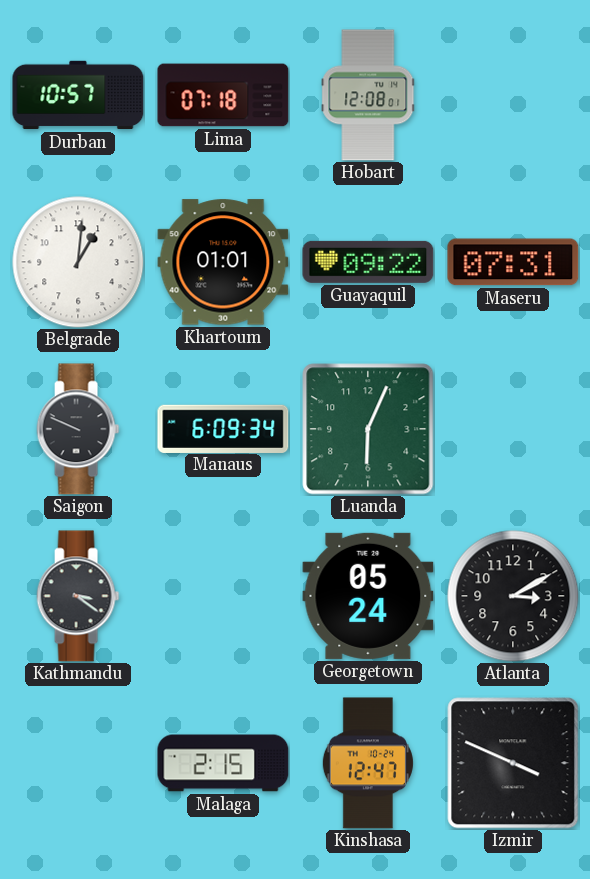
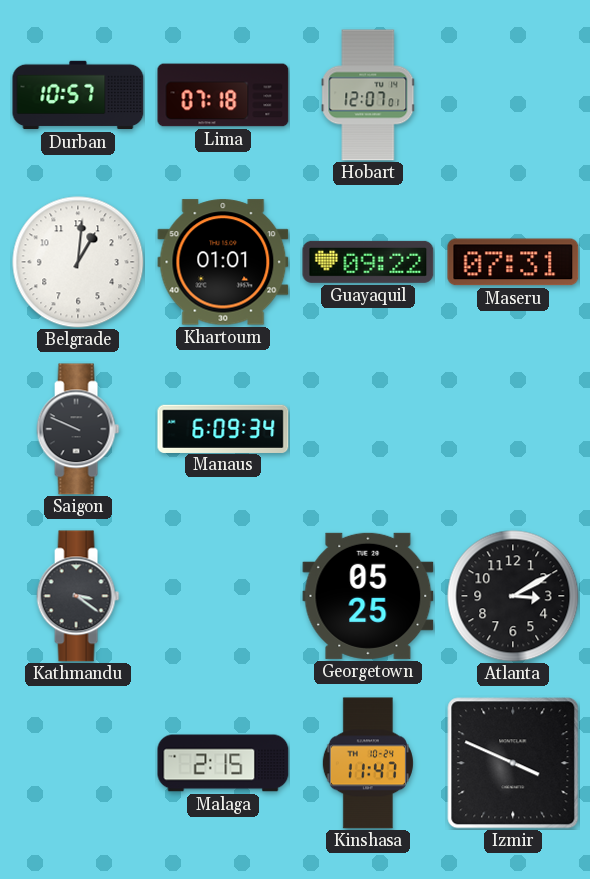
Hobart: 12:08 -> 12:07 (368, 95)
Luanda: 6:04 -> none (368, 429)
Georgetown: 05:24 -> 05:25 (368, 596)
Kinshasa: 12:47 -> 11:47 (368, 763)
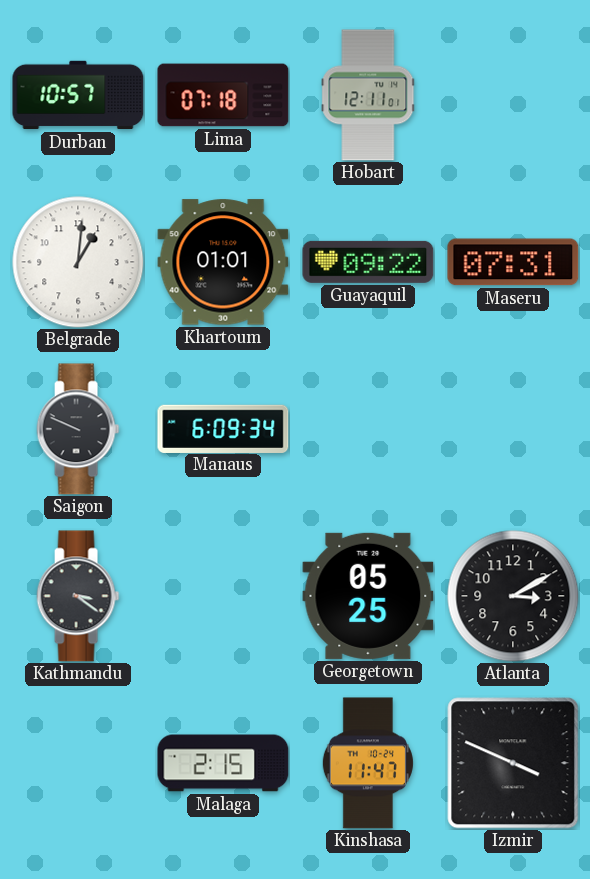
Hobart: 12:07 -> 12:11 (368, 95)
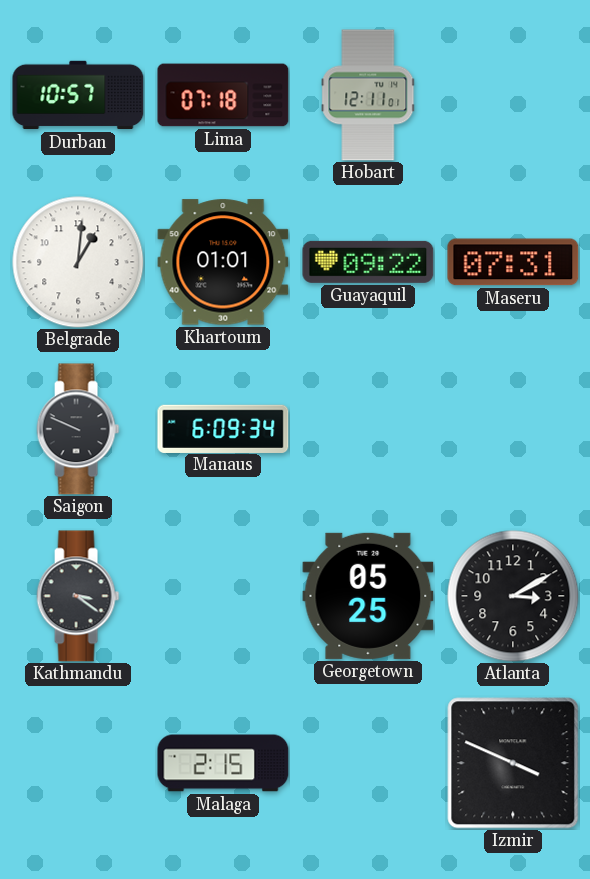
Kinshasa: 11:47 -> none (368, 763)
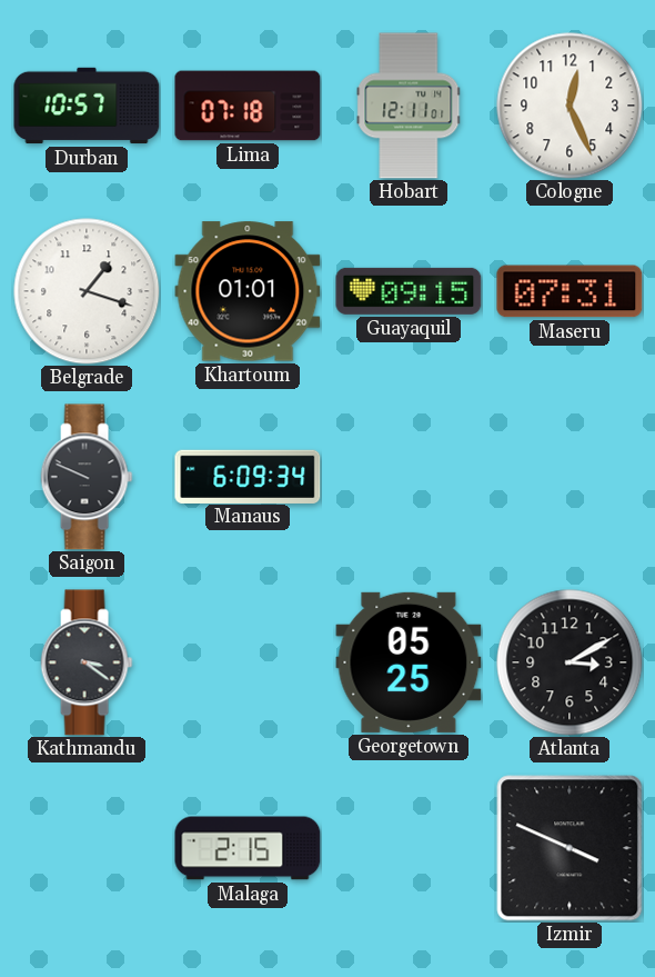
Cologne: none -> 12:26 (570, 106)
Belgrade: 1:01 -> 1:18 (87, 291)
Guayaquil: 09:22 -> 09:15 (409, 291)
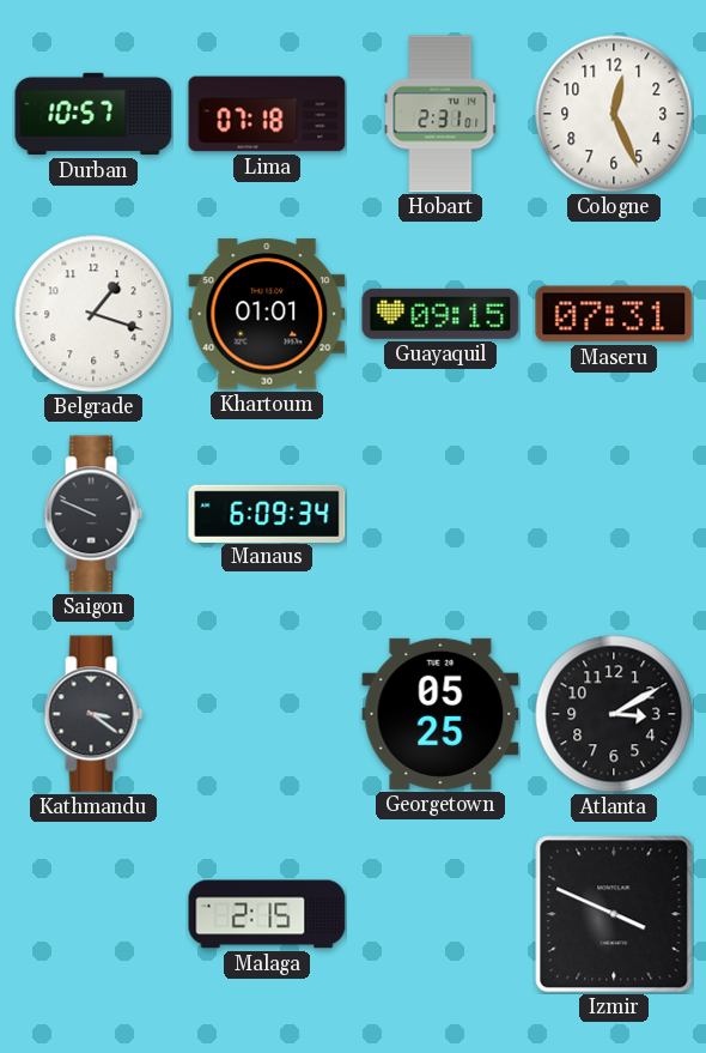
Hobart: 12:11 -> 2:31 (440, 114)
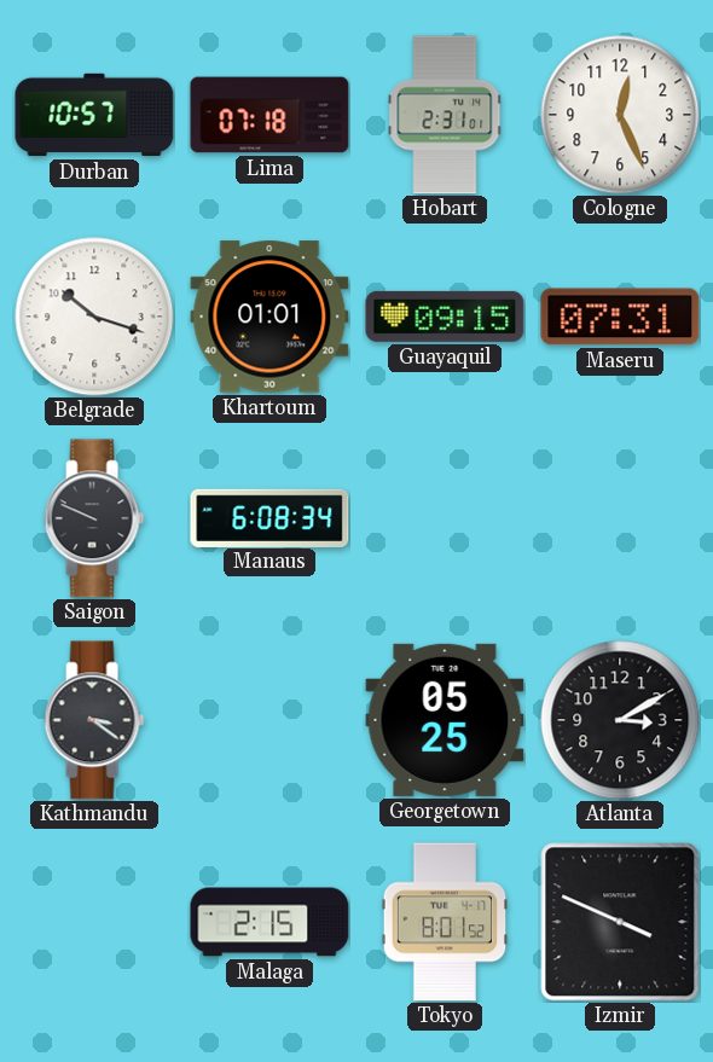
Belgrade: 1:18 -> 10:18 (94, 317)
Manaus: 6:09 -> 6:08 (269, 517)
Tokyo: none -> 8:01 (445, 922)
